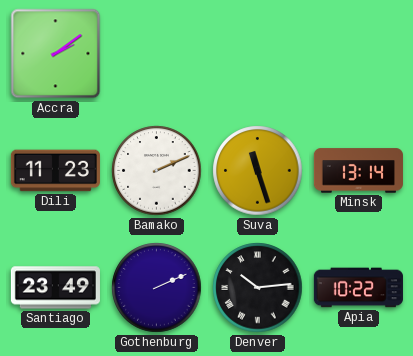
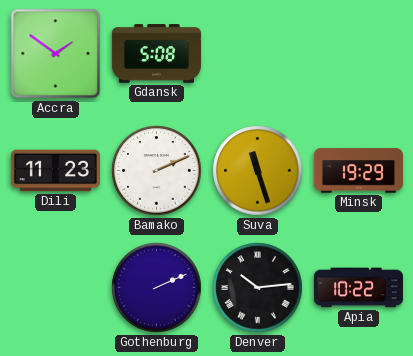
Accra: 2:09 -> 1:51 (56, 54)
Gdansk: none -> 5:08 (156, 54)
Minsk: 13:14 -> 19:29 (358, 171)
Santiago: 23:49 -> none (55, 288)
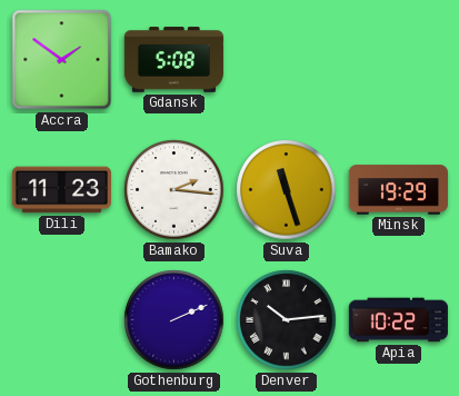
Bamako: 2:11 -> 2:16 (174, 190)
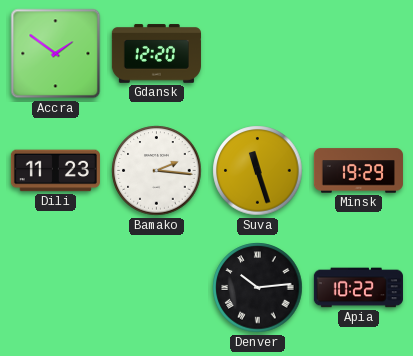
Gdansk: 5:08 -> 12:20 (156, 54)
Gothenburg: 2:11 -> none (174, 320)
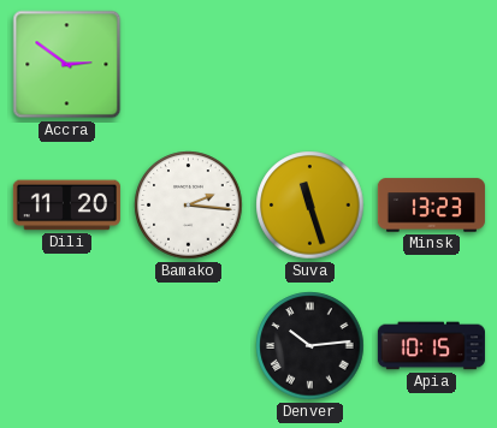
Accra: 1:51 -> 2:51 (67, 65)
Gdansk: 12:20 -> none (156, 54)
Dili: 11:23 -> 11:20 (66, 206)
Minsk: 19:29 -> 13:23 (431, 206)
Apia: 10:22 -> 10:15 (431, 346)
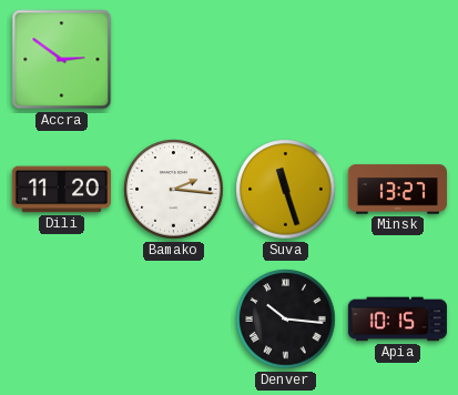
Minsk: 13:23 -> 13:27 (397, 190)
Denver: 10:14 -> 10:16 (286, 320)
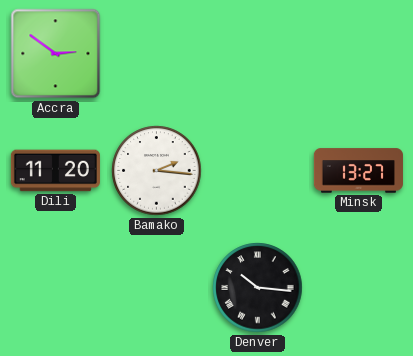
Suva: 11:27 -> none (286, 190)
Apia: 10:15 -> none (397, 320)
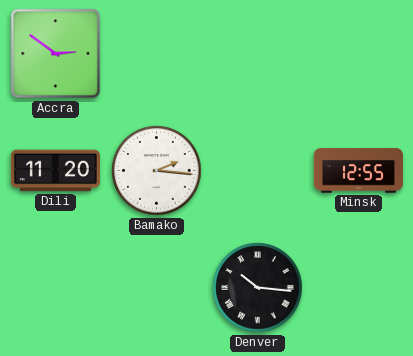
Minsk: 13:27 -> 12:55 (358, 171)
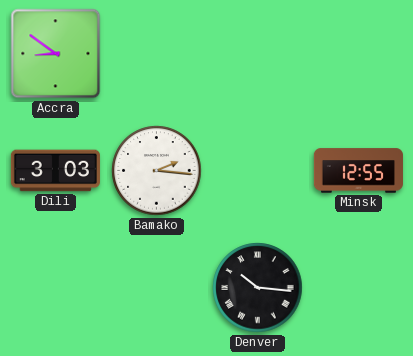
Accra: 2:51 -> 8:51 (56, 54)
Dili: 11:20 -> 3:03 (55, 171)
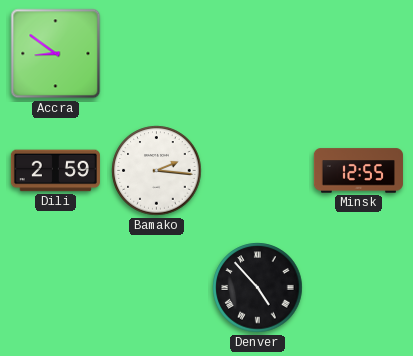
Dili: 3:03 -> 2:59 (55, 171)
Denver: 10:16 -> 4:53 (258, 288)
